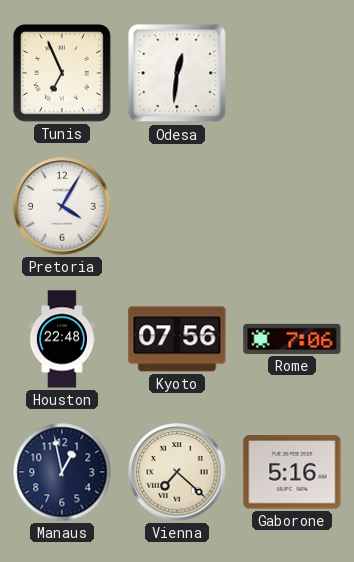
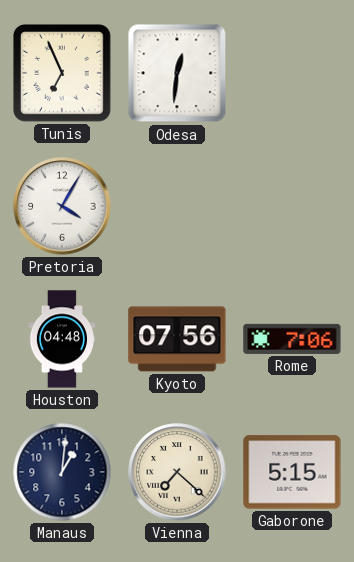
Houston: 22:48 -> 04:48 (61, 339)
Manaus: 12:58 -> 1:01 (62, 472)
Gaborone: 5:16 -> 5:15 (292, 472)
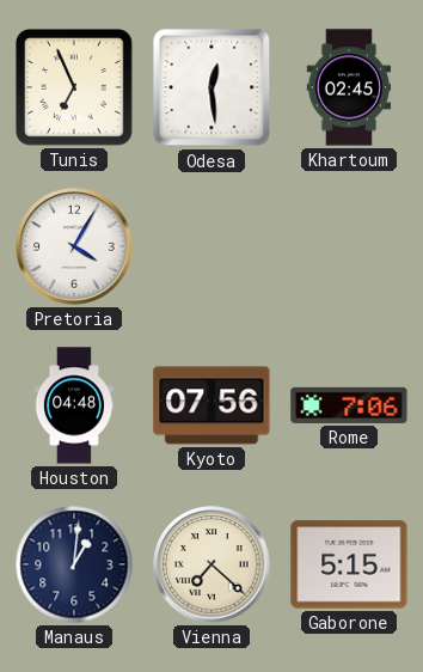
Odesa: 12:31 -> 12:29 (211, 87)
Khartoum: none -> 02:45 (349, 87)
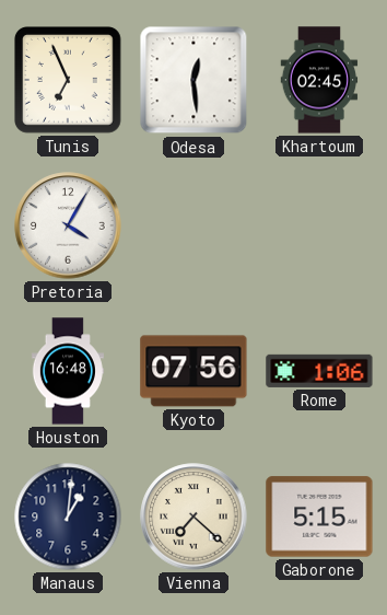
Houston: 04:48 -> 16:48 (67, 371)
Rome: 7:06 -> 1:06 (319, 371)
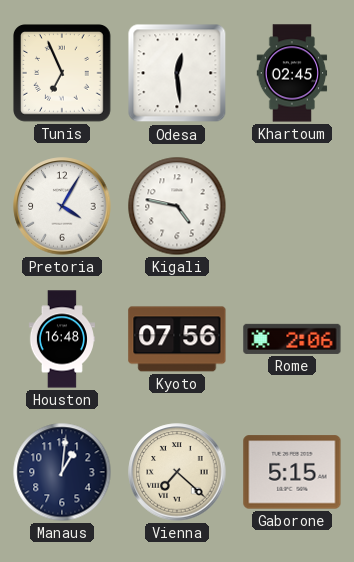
Kigali: none -> 4:47 (177, 206)
Rome: 1:06 -> 2:06 (292, 339)
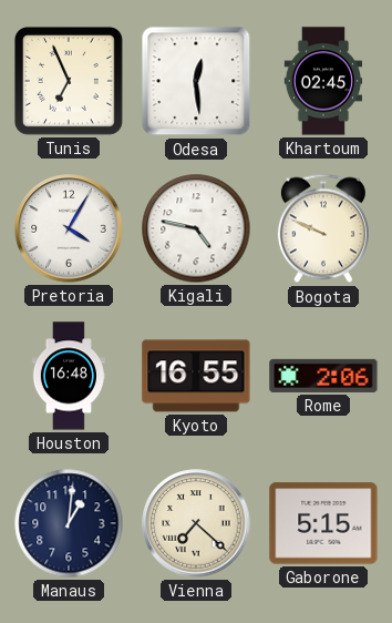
Bogota: none -> 9:49 (323, 228)
Kyoto: 07:56 -> 16:55 (196, 376)
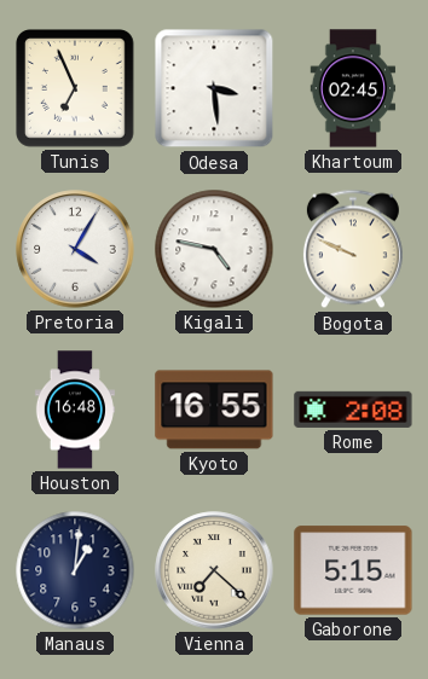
Odesa: 12:29 -> 3:29 (214, 88)
Rome: 2:06 -> 2:08 (353, 410)
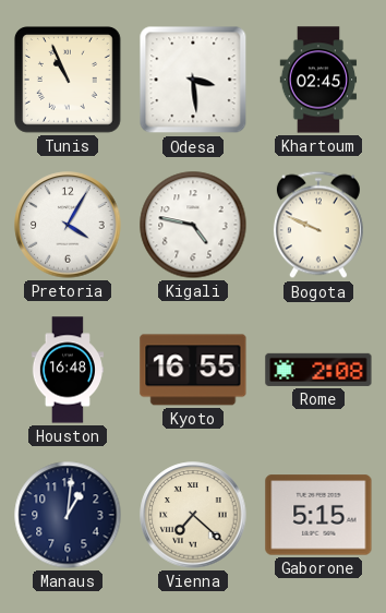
Tunis: 6:56 -> 10:56 (69, 81)
